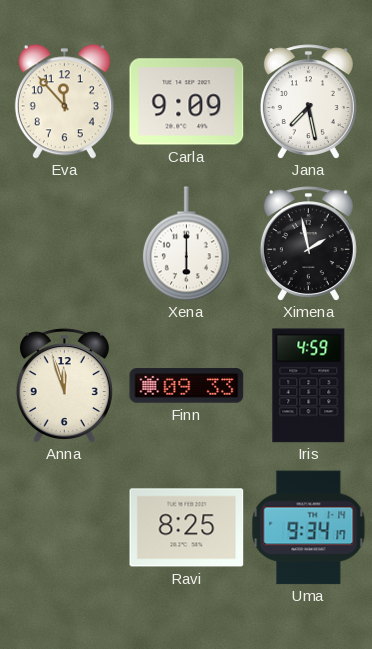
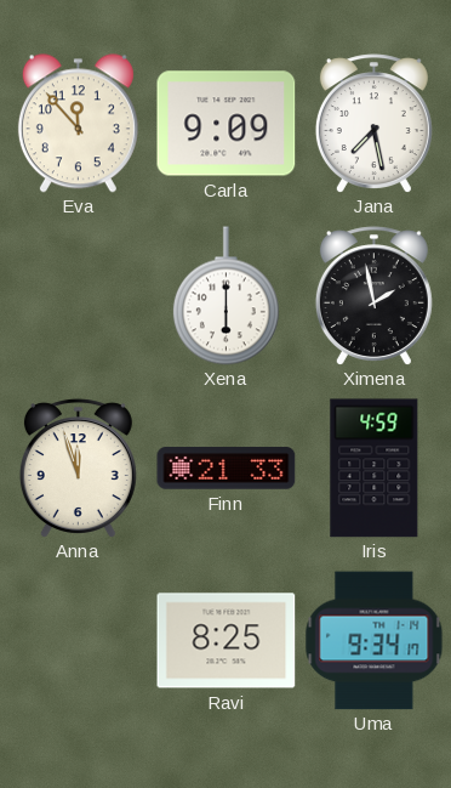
Finn: 09:33 -> 21:33 (227, 469)
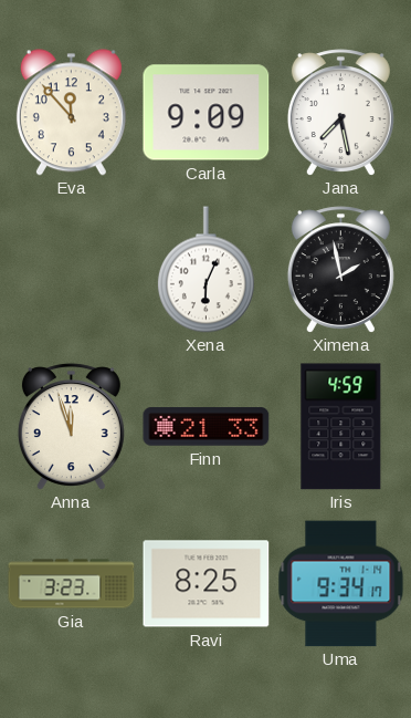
Xena: 6:00 -> 6:04 (205, 270)
Gia: none -> 3:23 (72, 584)
